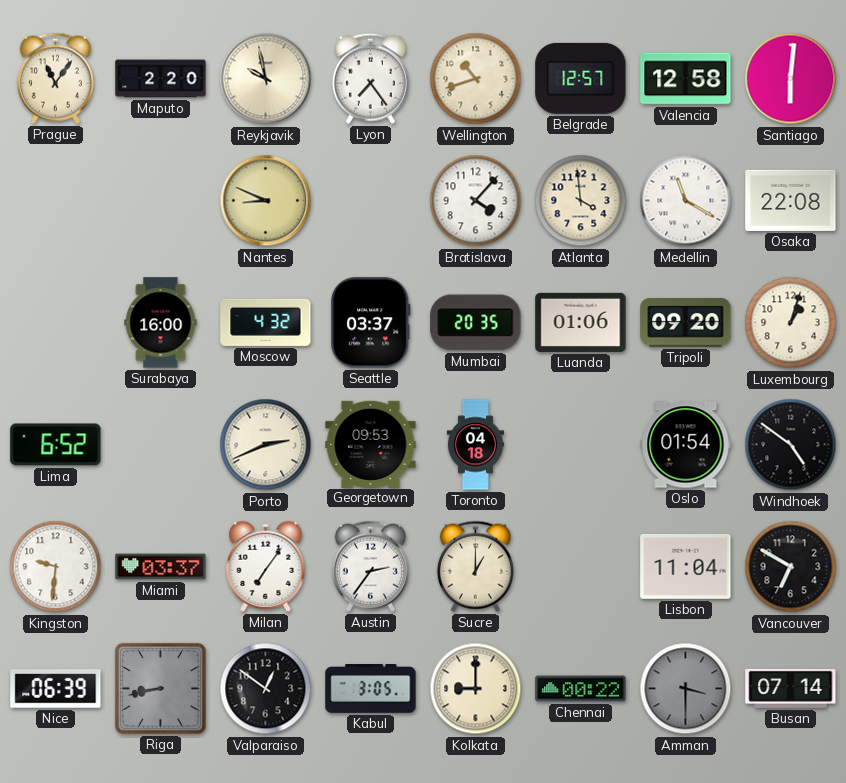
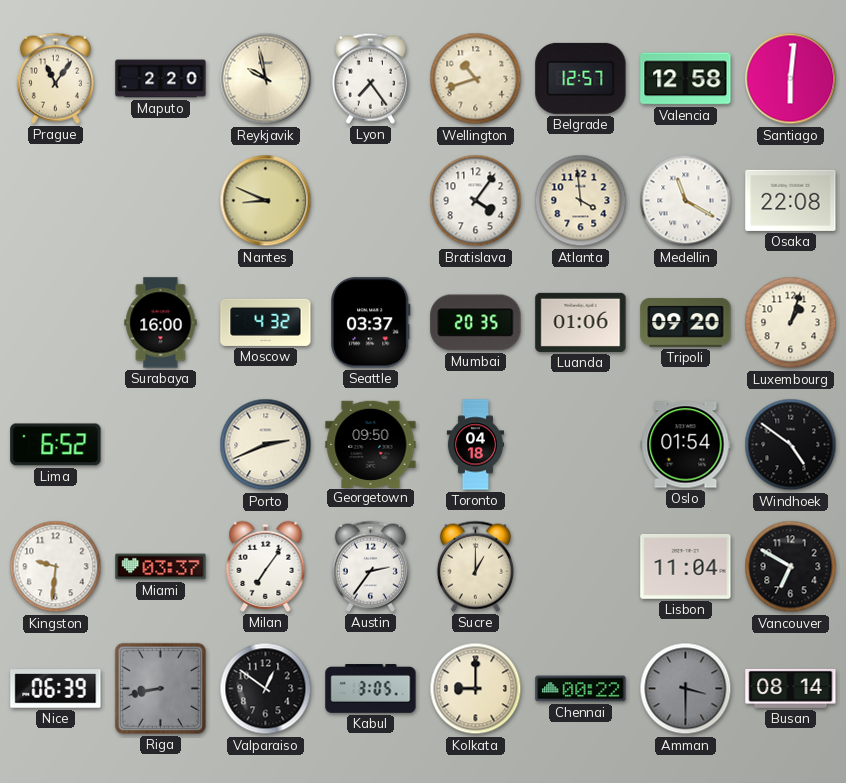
Bratislava: 4:07 -> 4:06 (476, 201)
Georgetown: 09:53 -> 09:50 (371, 444)
Busan: 07:14 -> 08:14 (791, 688)
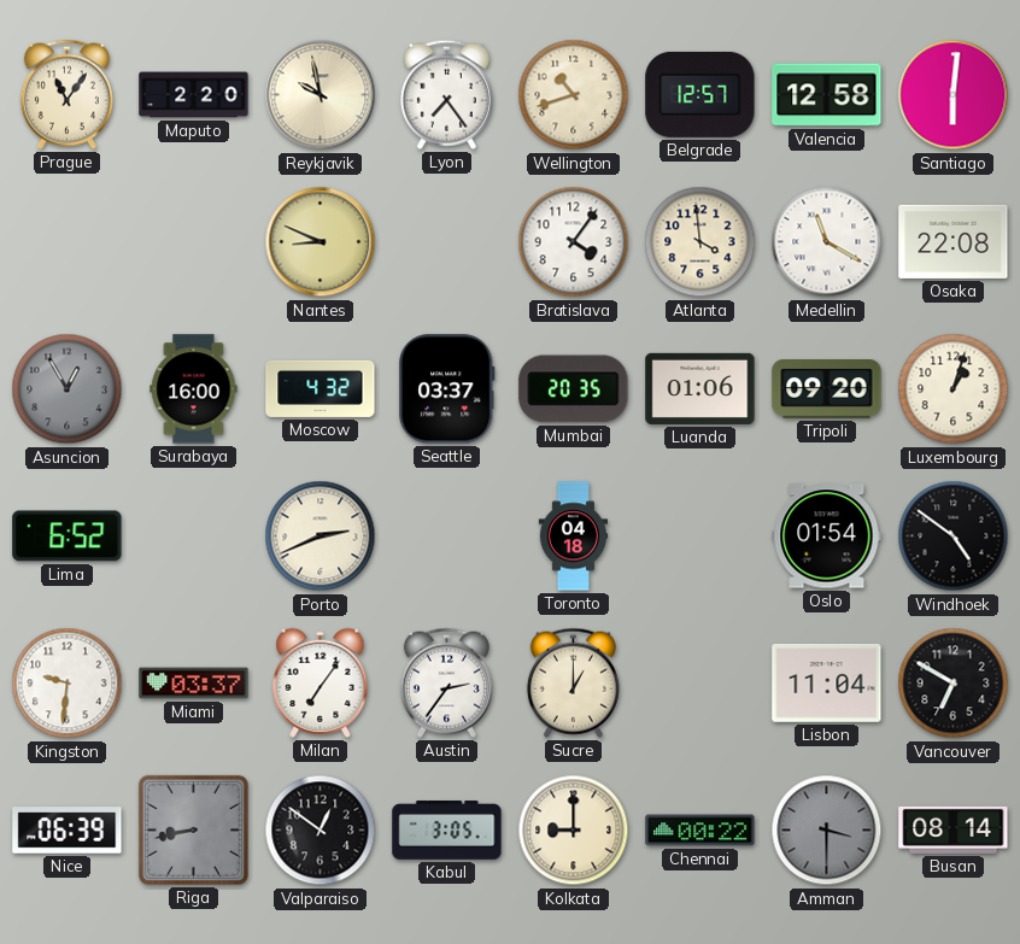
Asuncion: none -> 12:55 (68, 389)
Georgetown: 09:50 -> none (371, 444)
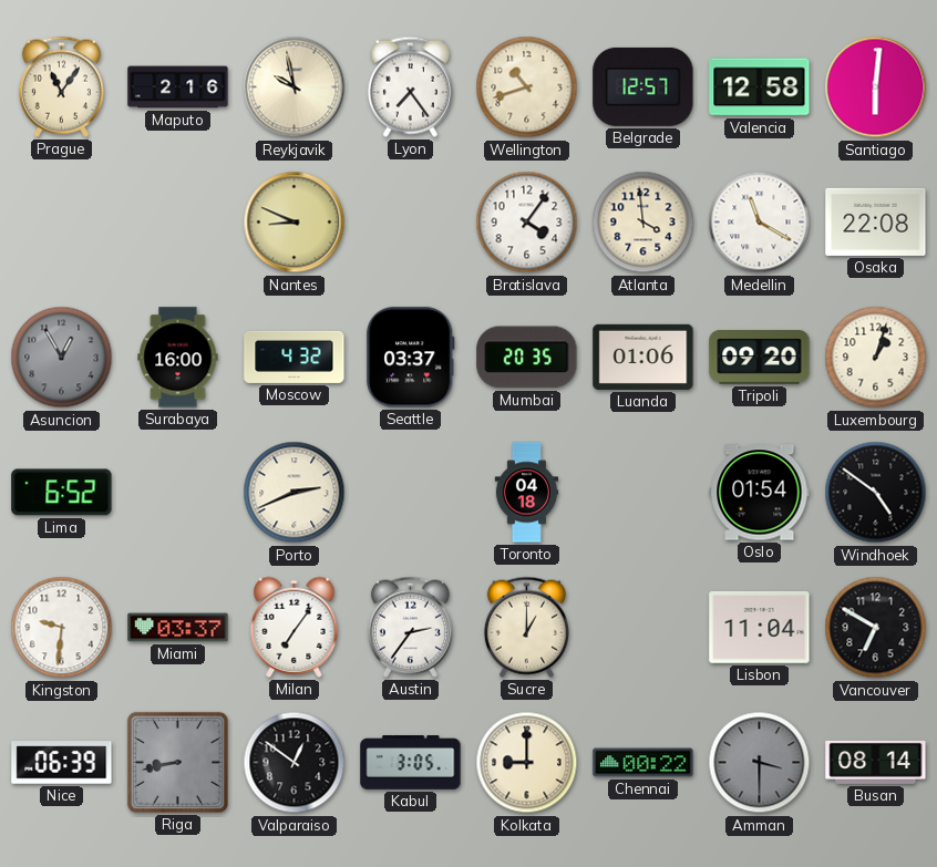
Maputo: 2:20 -> 2:16 (178, 87)
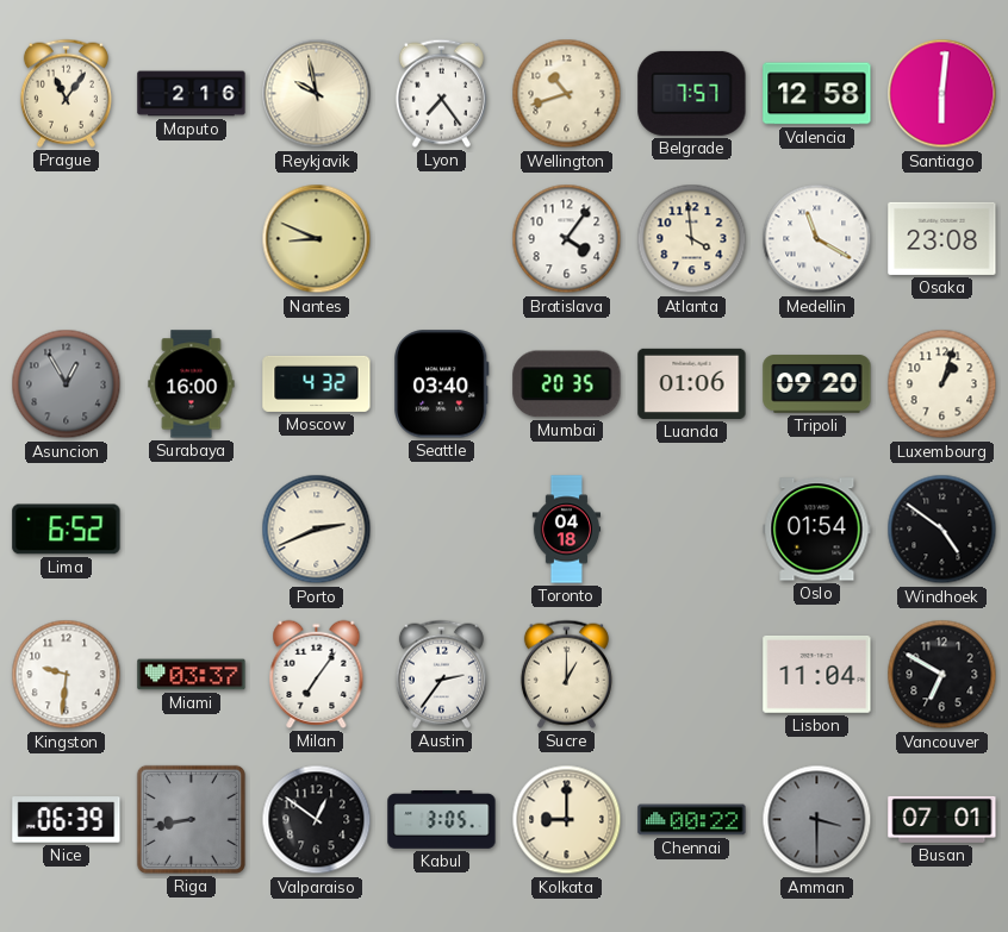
Belgrade: 12:57 -> 7:57 (692, 93)
Osaka: 22:08 -> 23:08 (942, 238)
Seattle: 03:37 -> 03:40 (442, 384)
Busan: 08:14 -> 07:01 (942, 819)
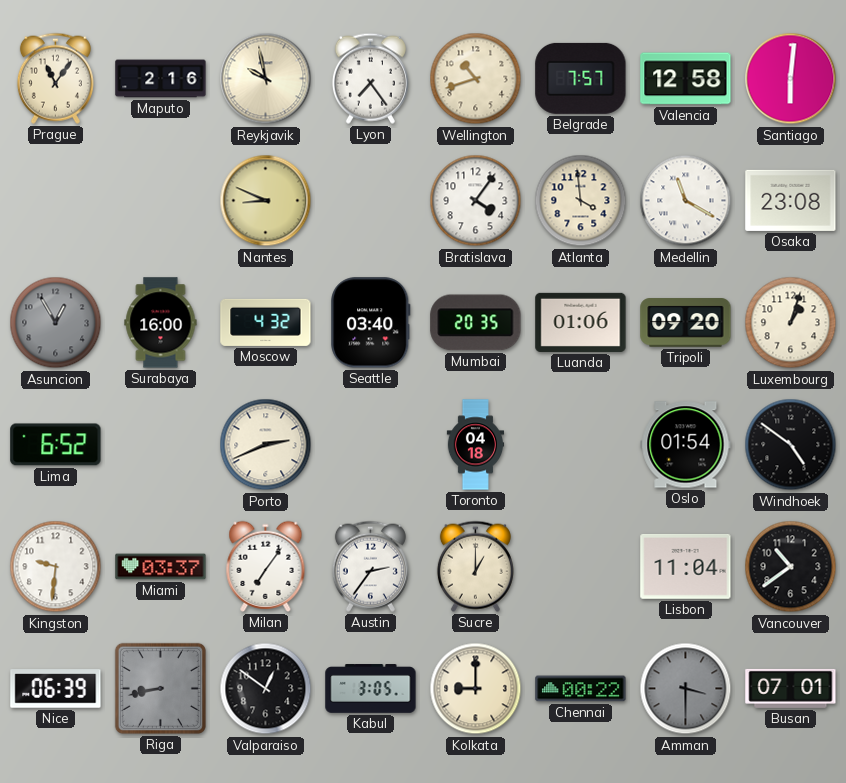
Vancouver: 6:50 -> 10:39 (791, 567)
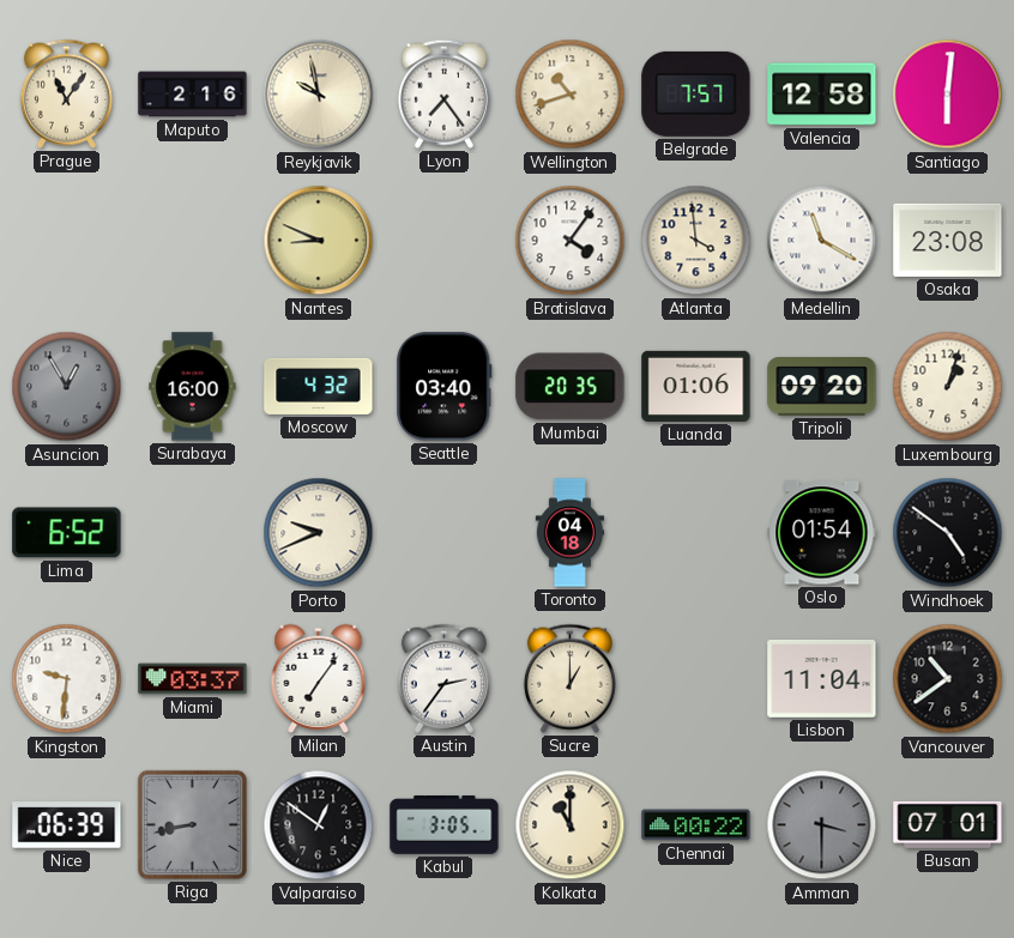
Porto: 2:41 -> 9:41 (319, 533)
Kolkata: 9:00 -> 11:00 (571, 825)
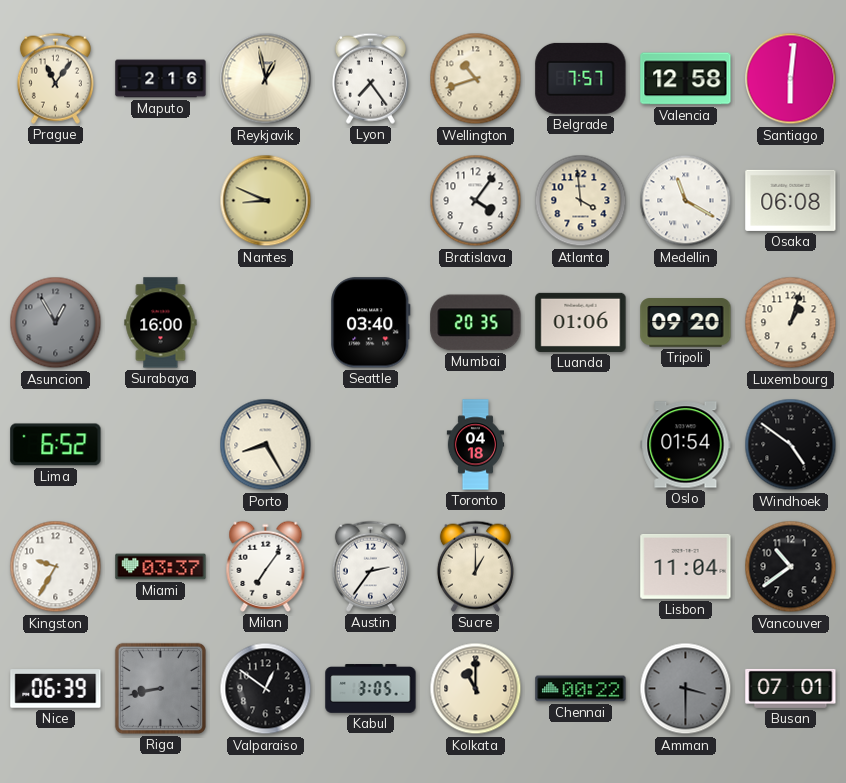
Reykjavik: 9:58 -> 12:58 (266, 79)
Osaka: 23:08 -> 06:08 (791, 200)
Moscow: 4:32 -> none (319, 386)
Porto: 9:41 -> 8:25 (266, 445)
Kingston: 9:31 -> 9:35 (56, 567)
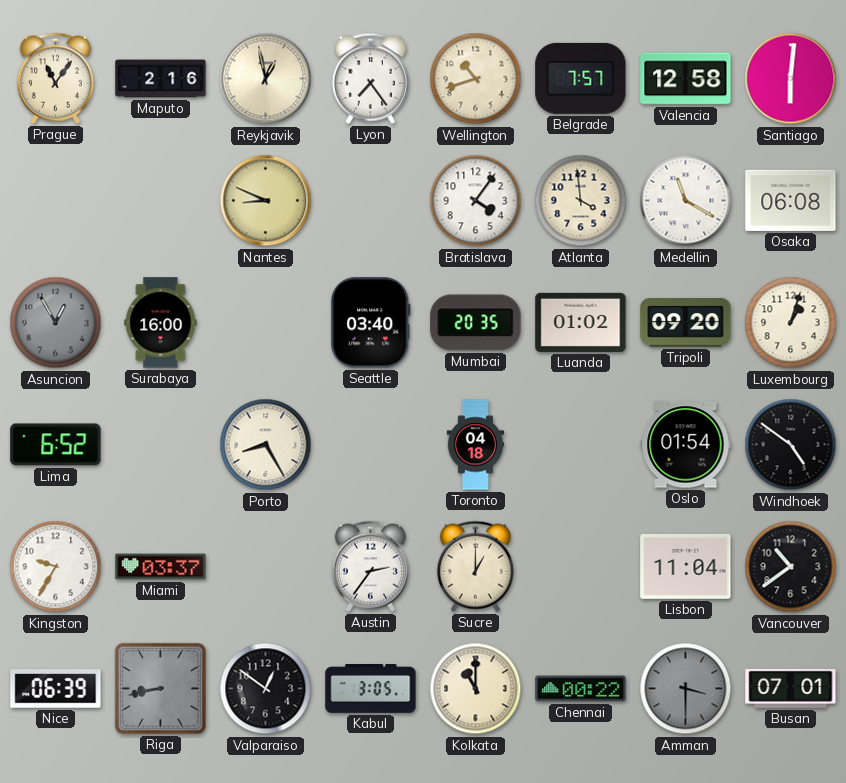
Luanda: 01:06 -> 01:02 (581, 322)
Milan: 7:06 -> none (266, 566)
